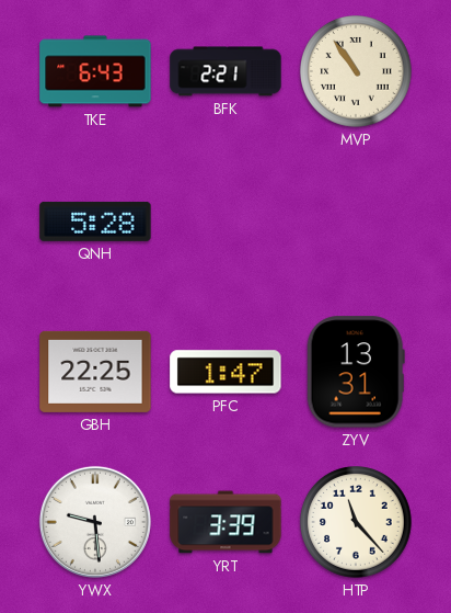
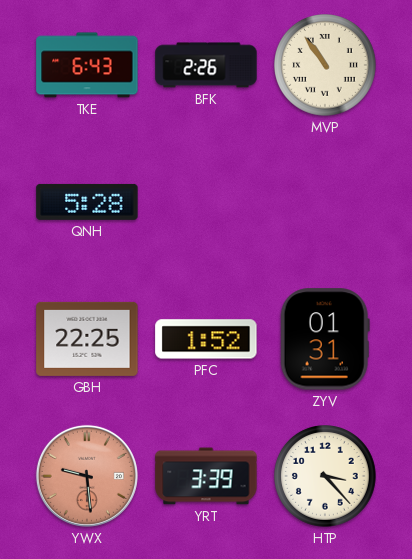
BFK: 2:21 -> 2:26 (206, 65)
PFC: 1:47 -> 1:52 (206, 339)
ZYV: 13:31 -> 01:31 (325, 339)
YWX dial: white -> salmon (87, 476)
HTP: 11:23 -> 3:23 (326, 477)
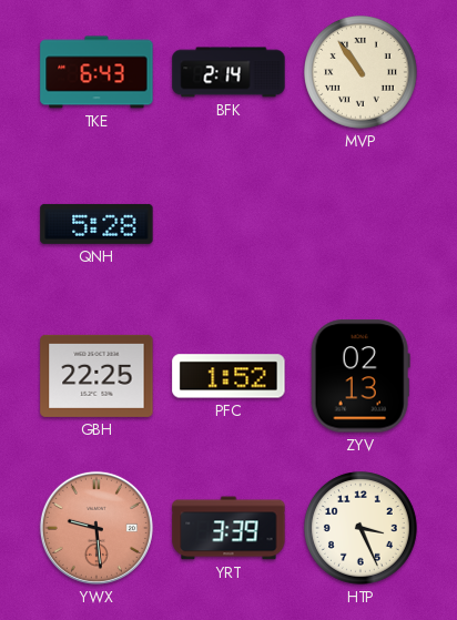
BFK: 2:26 -> 2:14 (228, 72)
ZYV: 01:31 -> 02:13 (360, 376)
HTP: 3:23 -> 3:26 (362, 529)
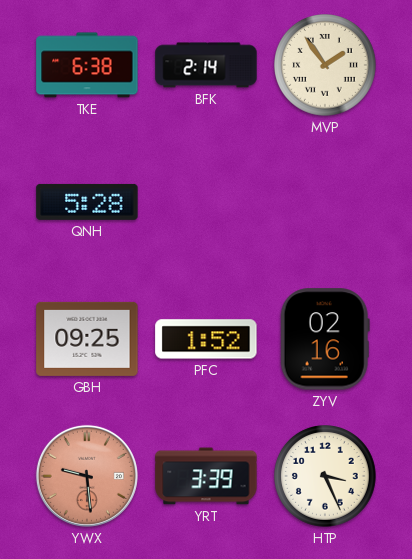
TKE: 6:43 -> 6:38 (87, 65)
MVP: 10:54 -> 1:54 (326, 66)
GBH: 22:25 -> 09:25 (87, 339)
ZYV: 02:13 -> 02:16 (325, 339)
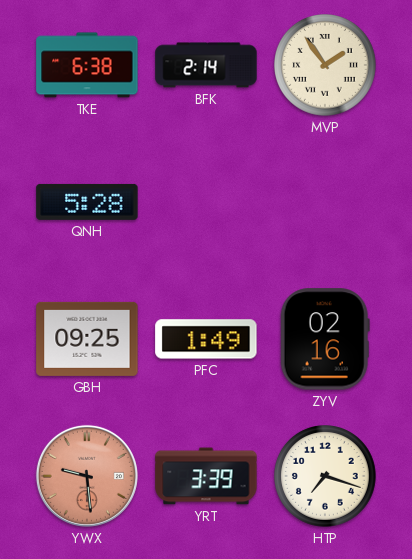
PFC: 1:52 -> 1:49 (206, 339)
HTP: 3:26 -> 7:18 (326, 477)
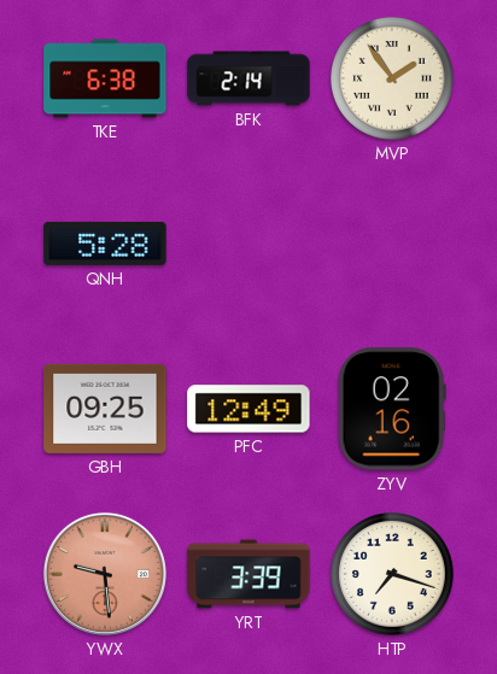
PFC: 1:49 -> 12:49 (248, 409)
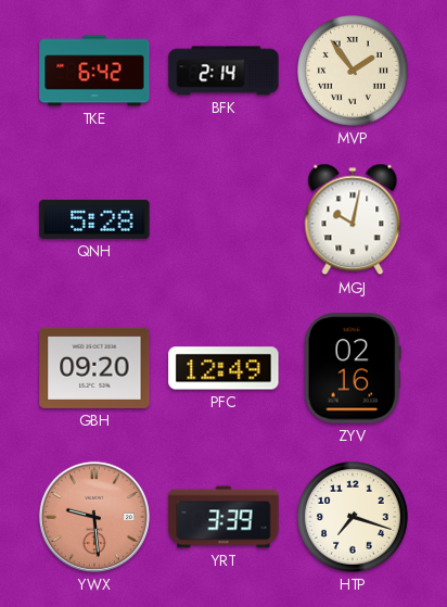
TKE: 6:38 -> 6:42 (94, 71)
MGJ: none -> 10:02 (353, 219)
GBH: 09:25 -> 09:20 (94, 368)
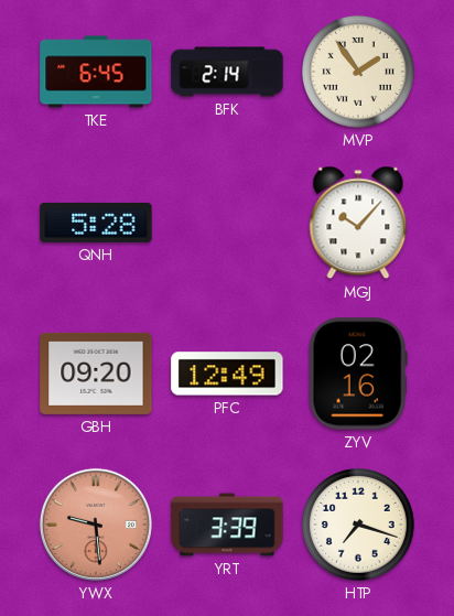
TKE: 6:42 -> 6:45 (96, 72)
MGJ: 10:02 -> 10:07 (358, 223)
